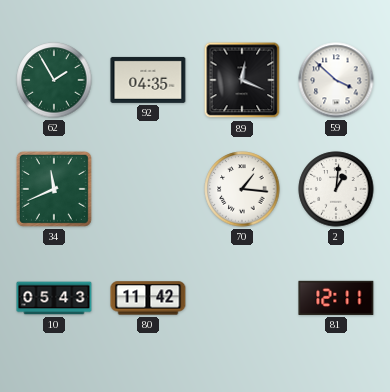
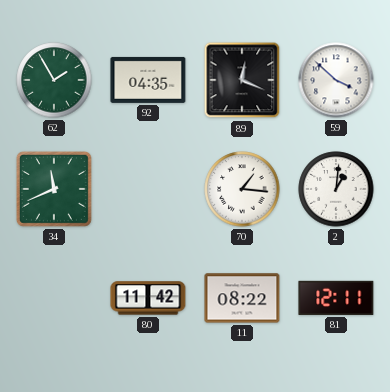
10: 05:43 -> none (54, 298)
11: none -> 08:22 (242, 298)
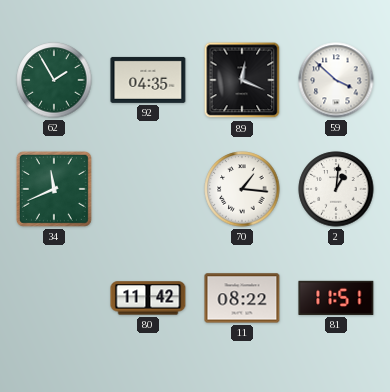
81: 12:11 -> 11:51 (336, 298)
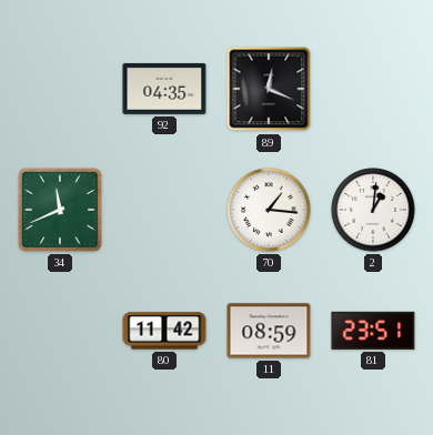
62: 1:55 -> none (54, 80)
59: 3:52 -> none (336, 80)
11: 08:22 -> 08:59 (269, 331)
81: 11:51 -> 23:51 (373, 331)
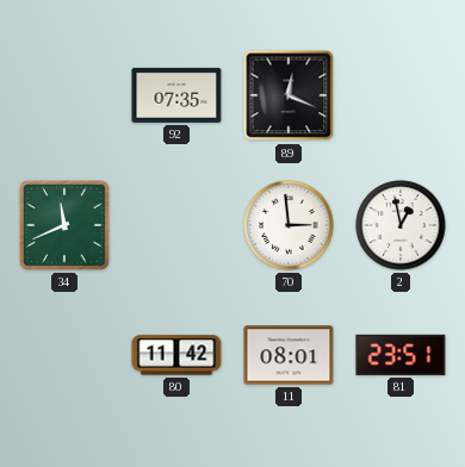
92: 04:35 -> 07:35 (176, 95)
70: 1:16 -> 2:59 (289, 225)
2: 1:01 -> 12:58 (401, 225)
11: 08:59 -> 08:01 (289, 355)
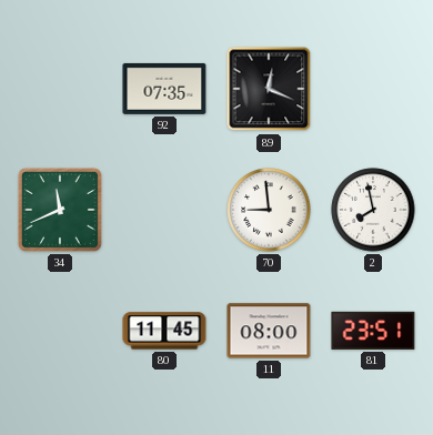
70: 2:59 -> 8:59 (269, 210)
2: 12:58 -> 7:58 (373, 210)
80: 11:42 -> 11:45 (164, 331)
11: 08:01 -> 08:00 (269, 331)
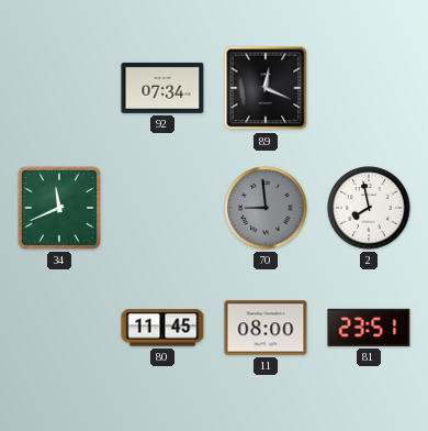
92: 07:35 -> 07:34 (162, 88)
70 dial: white -> grey (266, 208)
